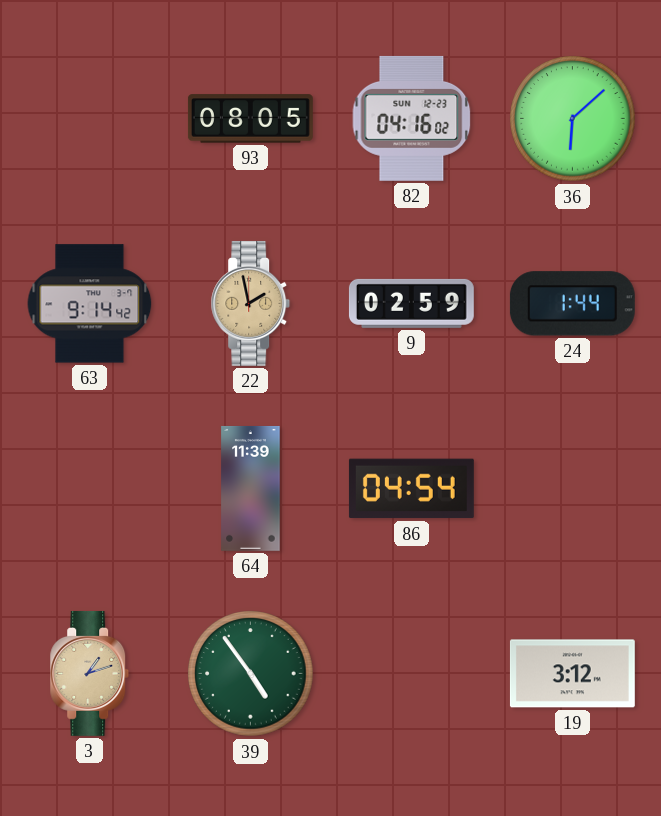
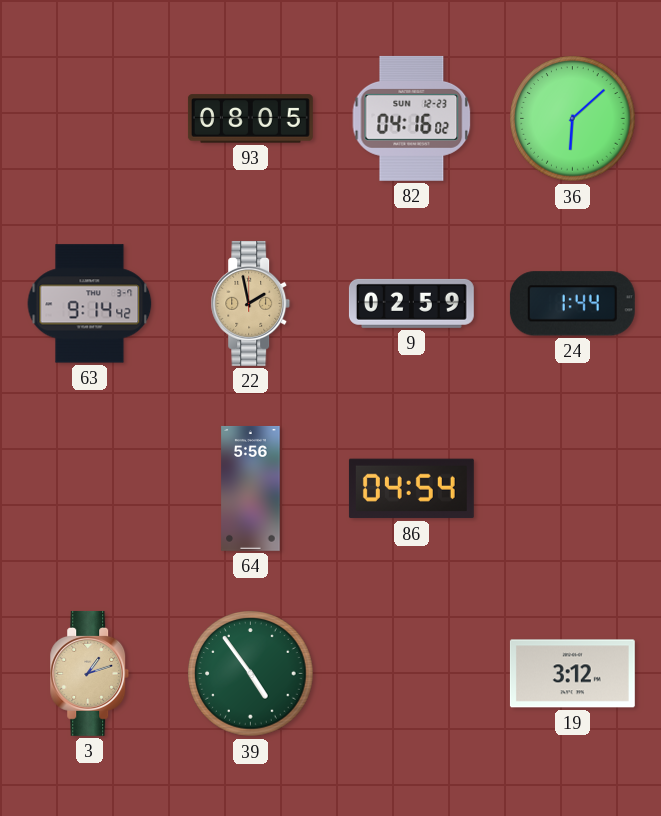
64: 11:39 -> 5:56 (251, 488)
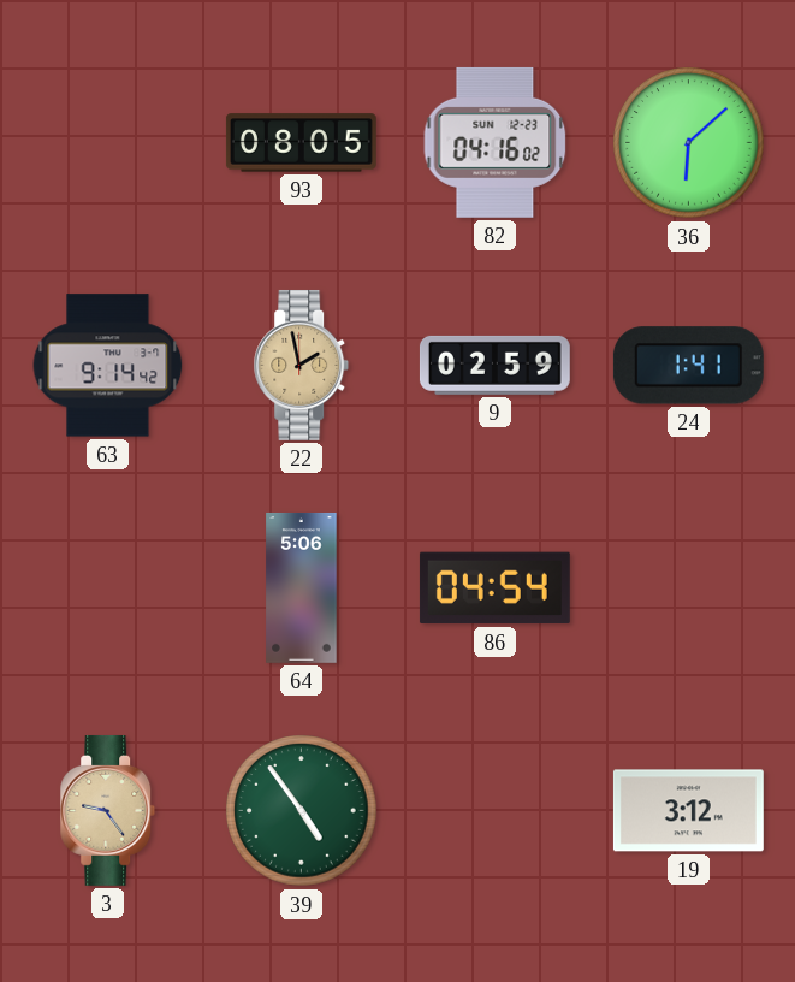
24: 1:44 -> 1:41 (688, 366)
64: 5:56 -> 5:06 (302, 587)
3: 1:12 -> 9:24 (108, 810)
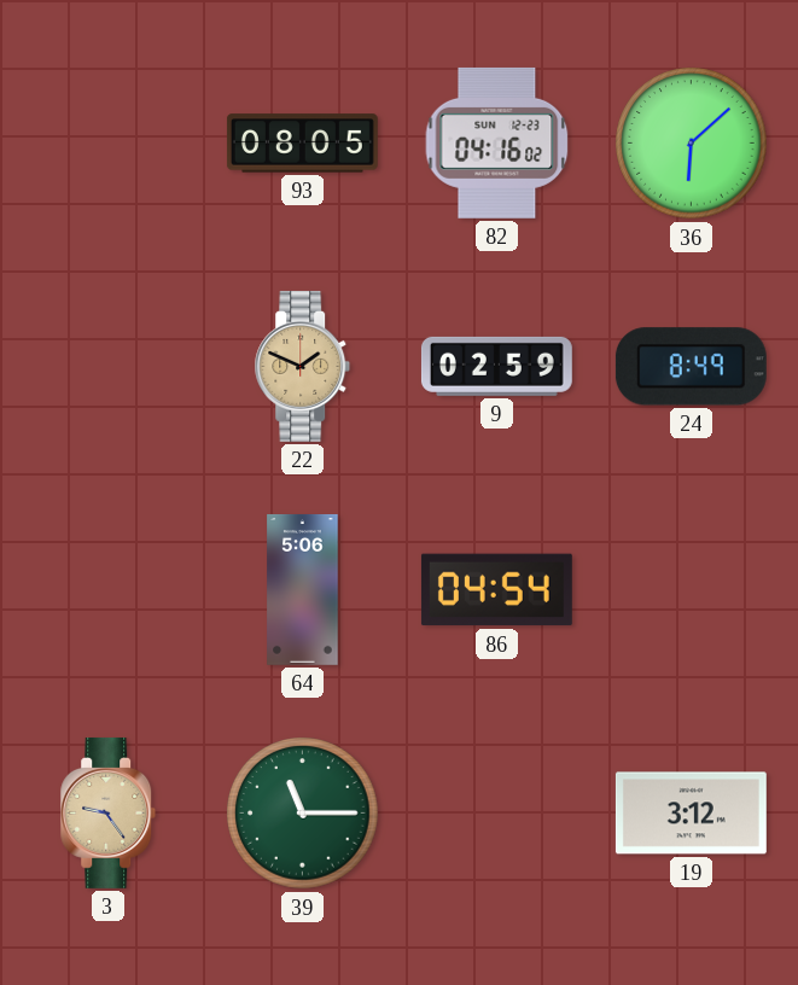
63: 9:14 -> none (108, 366)
22: 1:58 -> 1:49 (303, 366)
24: 1:41 -> 8:49 (691, 367)
39: 4:54 -> 11:15 (303, 814)
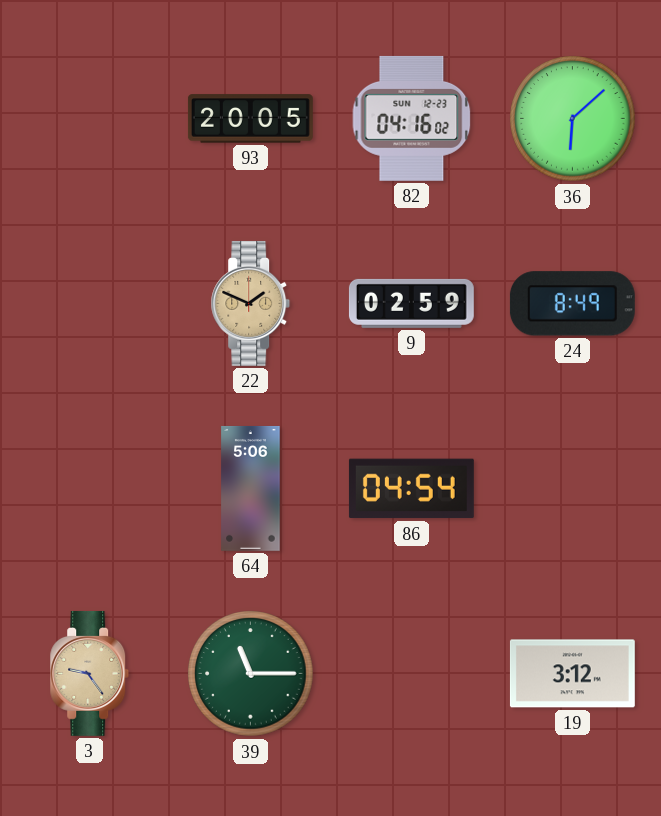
93: 08:05 -> 20:05 (250, 119)
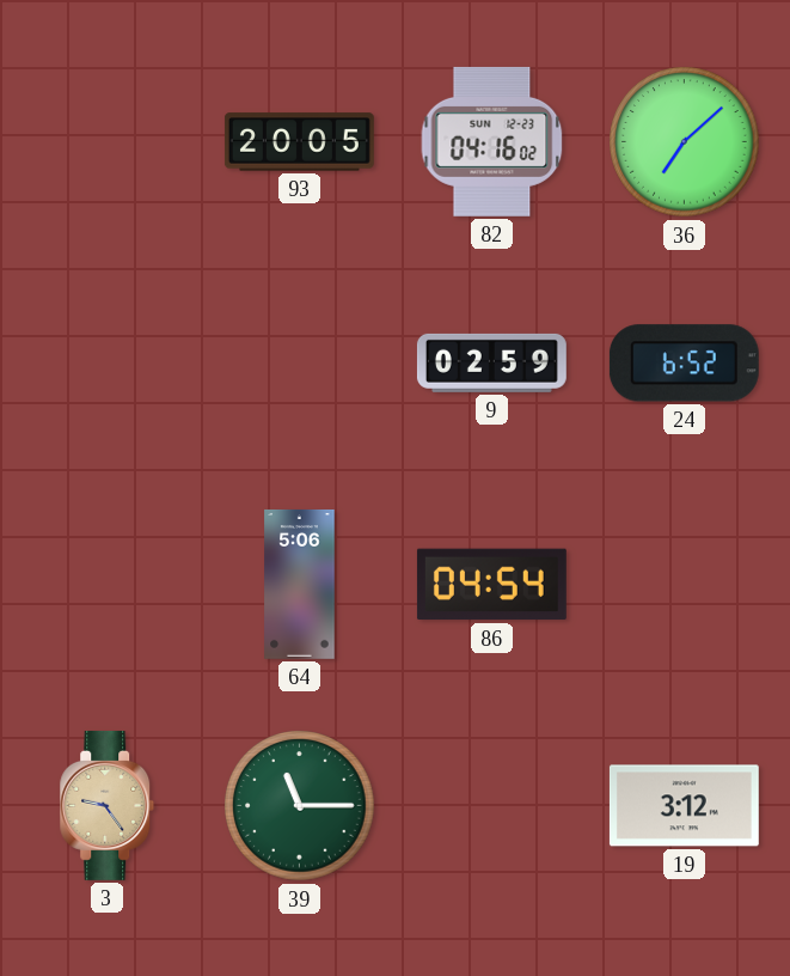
36: 6:08 -> 7:08 (685, 142)
22: 1:49 -> none (251, 303)
24: 8:49 -> 6:52 (684, 364)
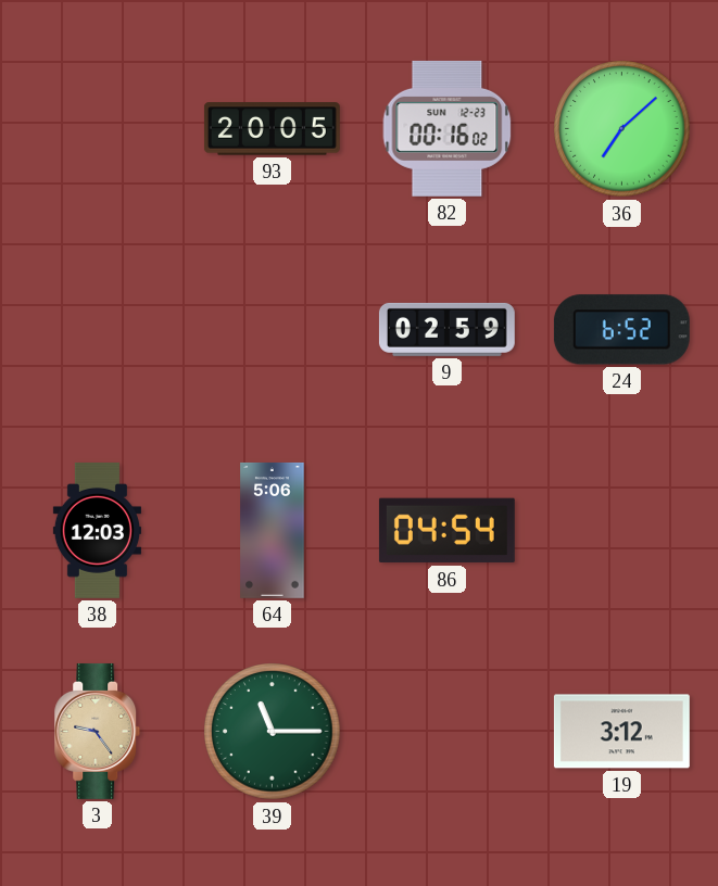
82: 04:16 -> 00:16 (448, 128)
38: none -> 12:03 (97, 530)
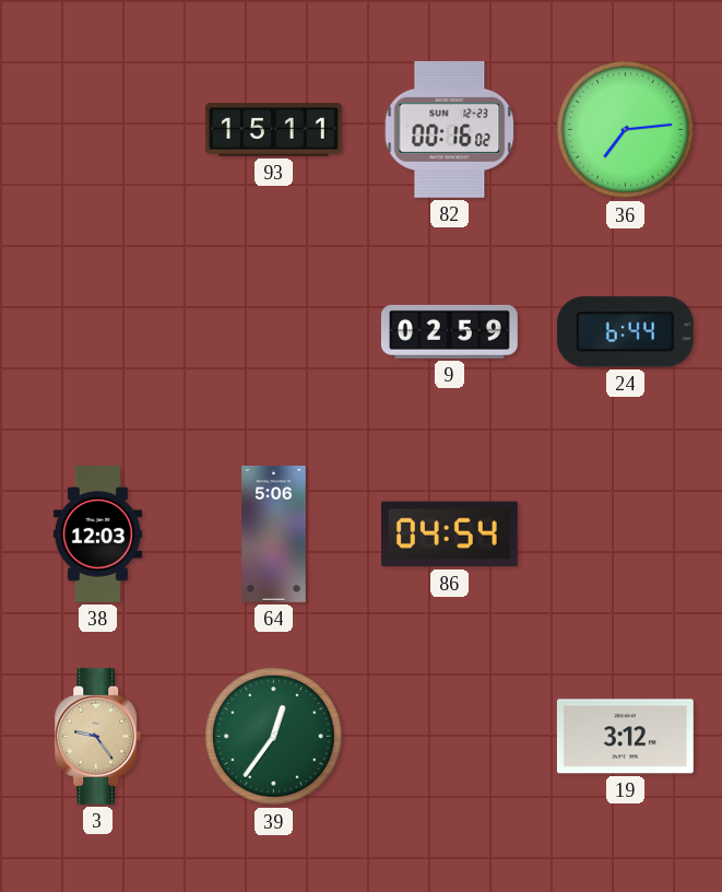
93: 20:05 -> 15:11 (273, 130)
36: 7:08 -> 7:14 (626, 130)
24: 6:52 -> 6:44 (625, 332)
39: 11:15 -> 12:36 (274, 737)
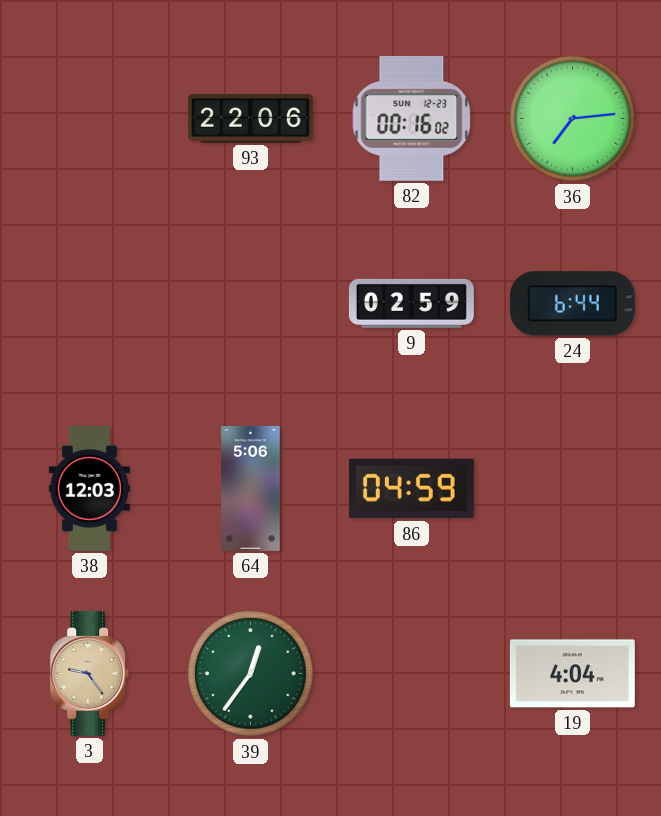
93: 15:11 -> 22:06 (250, 119)
86: 04:54 -> 04:59 (411, 489)
19: 3:12 -> 4:04 (572, 674)
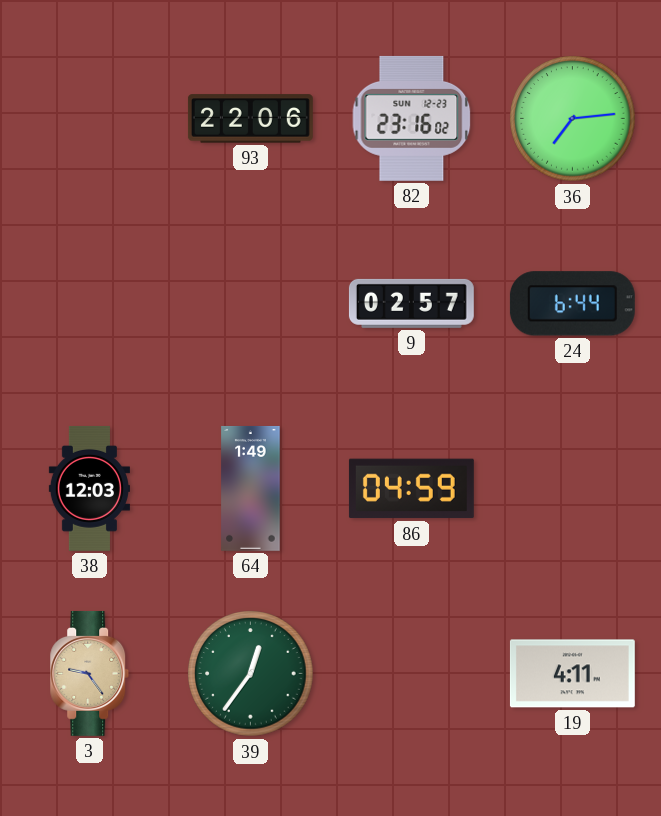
82: 00:16 -> 23:16 (412, 118)
9: 02:59 -> 02:57 (411, 303)
64: 5:06 -> 1:49 (251, 488)
19: 4:04 -> 4:11 (572, 674)
